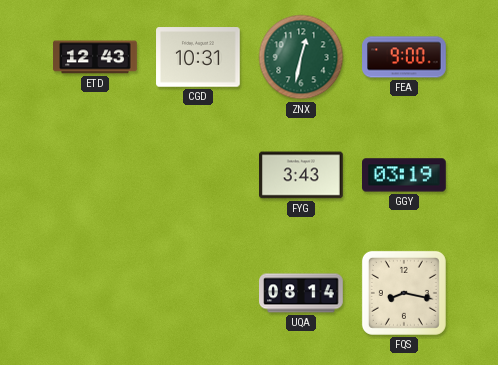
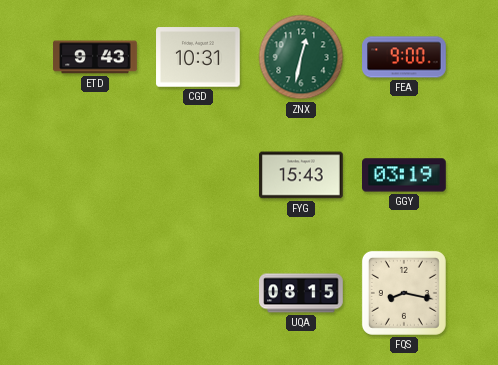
ETD: 12:43 -> 9:43 (95, 57)
FYG: 3:43 -> 15:43 (301, 175)
UQA: 08:14 -> 08:15 (301, 293)
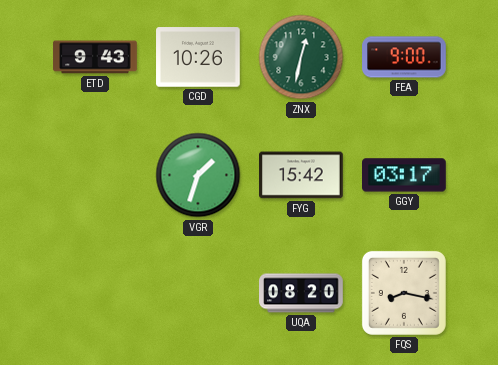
CGD: 10:31 -> 10:26 (198, 57)
VGR: none -> 1:33 (198, 175)
FYG: 15:43 -> 15:42 (301, 175)
GGY: 03:19 -> 03:17 (405, 175)
UQA: 08:15 -> 08:20 (301, 293)
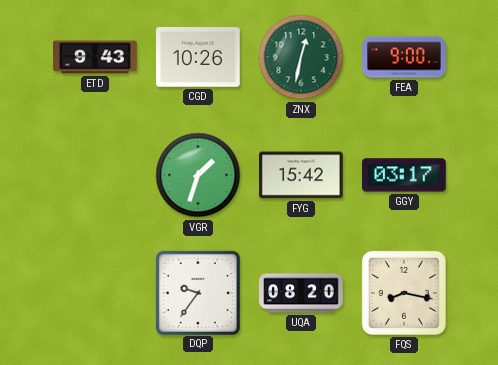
DQP: none -> 9:36 (197, 292)
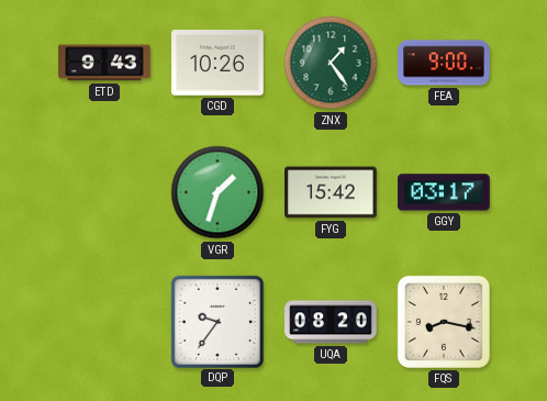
ZNX: 12:32 -> 1:24 (331, 63)
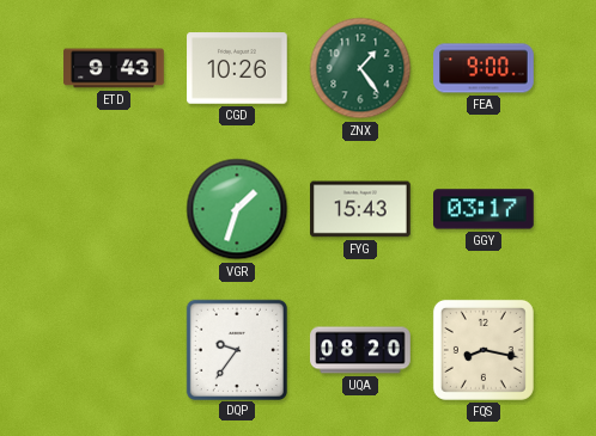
FYG: 15:42 -> 15:43 (360, 209)
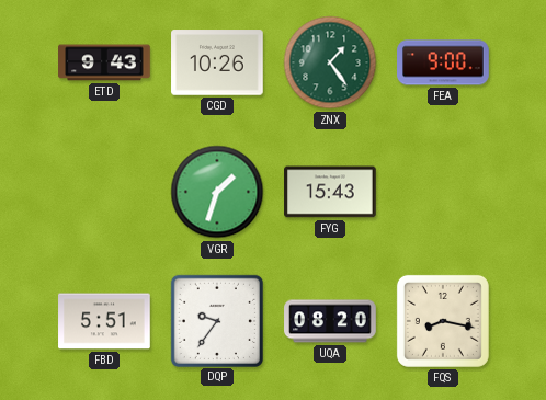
GGY: 03:17 -> none (485, 209)
FBD: none -> 5:51 (104, 321)
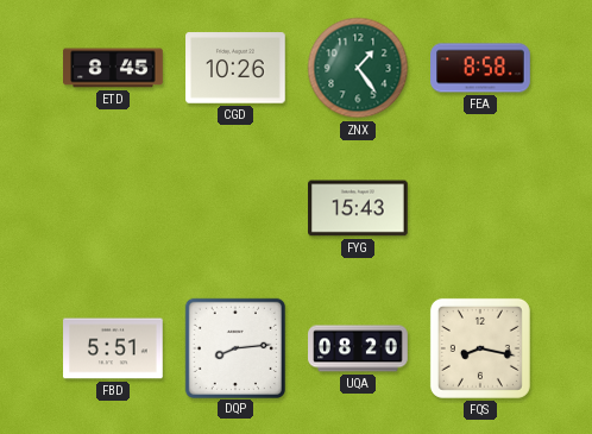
ETD: 9:43 -> 8:45 (113, 68)
FEA: 9:00 -> 8:58 (480, 68)
VGR: 1:33 -> none (217, 192)
DQP: 9:36 -> 8:14 (234, 347)
